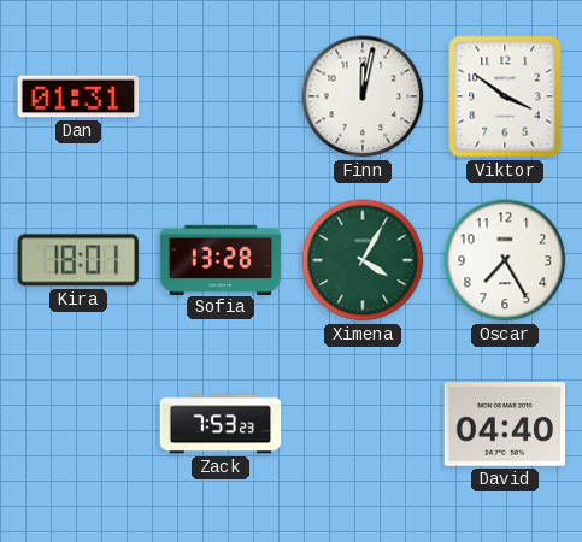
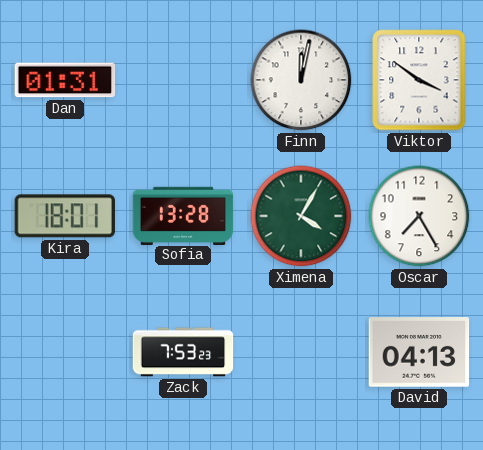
David: 04:40 -> 04:13 (419, 352)
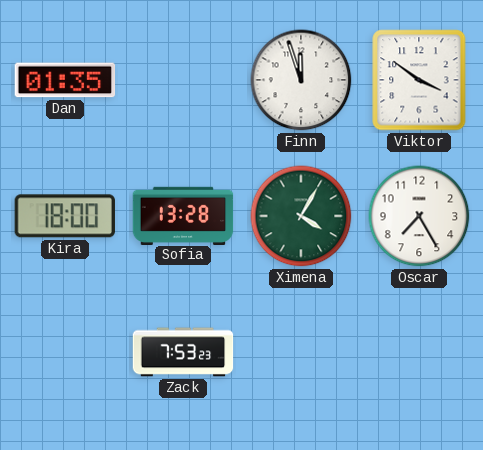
Dan: 01:31 -> 01:35 (65, 80)
Finn: 12:02 -> 11:57 (301, 80)
Kira: 18:01 -> 18:00 (65, 216)
David: 04:13 -> none (419, 352)
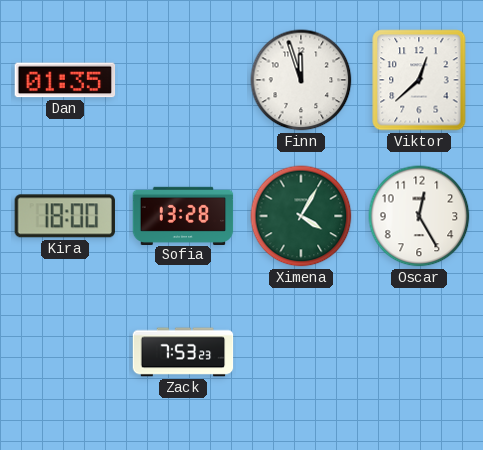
Viktor: 3:51 -> 12:38 (419, 80)
Oscar: 7:25 -> 12:25 (419, 216)
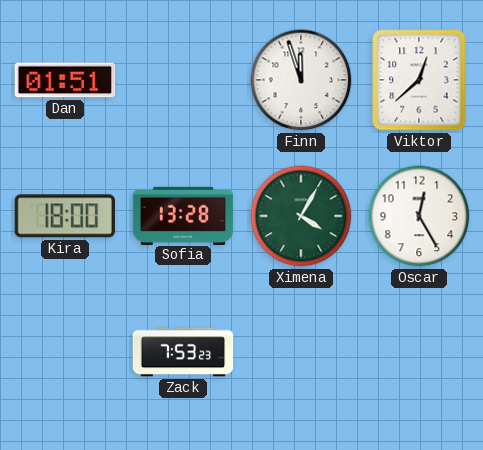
Dan: 01:35 -> 01:51 (65, 80)
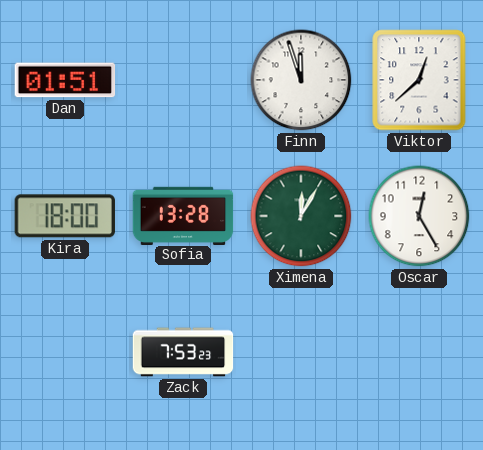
Ximena: 4:05 -> 12:05 (301, 216)
